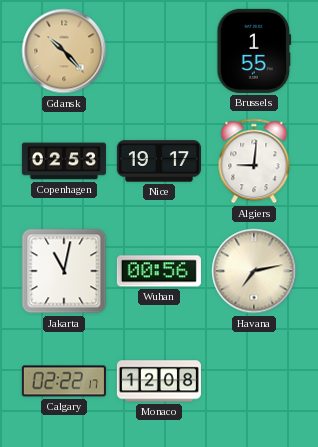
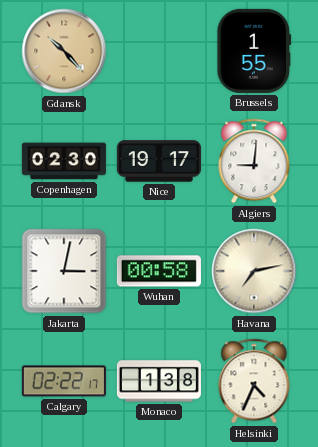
Copenhagen: 02:53 -> 02:30 (64, 161)
Jakarta: 11:02 -> 3:02 (64, 271)
Wuhan: 00:56 -> 00:58 (159, 271)
Monaco: 12:08 -> 1:38 (159, 381)
Helsinki: none -> 4:34 (254, 381)
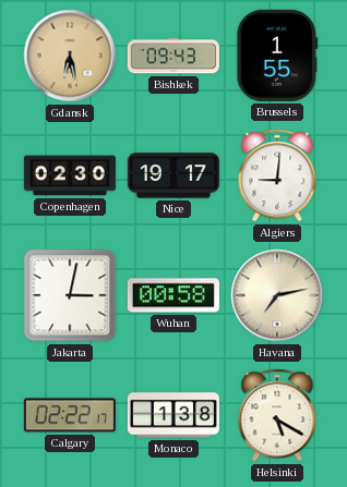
Gdansk: 10:23 -> 6:28 (70, 56)
Bishkek: none -> 09:43 (174, 56)
Helsinki: 4:34 -> 5:20 (277, 415)
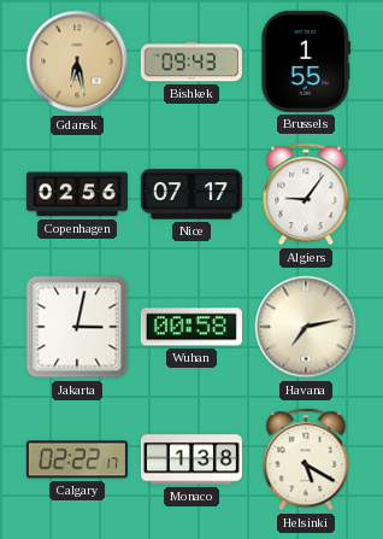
Copenhagen: 02:30 -> 02:56 (77, 194)
Nice: 19:17 -> 07:17 (191, 194)
Algiers: 9:01 -> 9:06 (306, 194)
